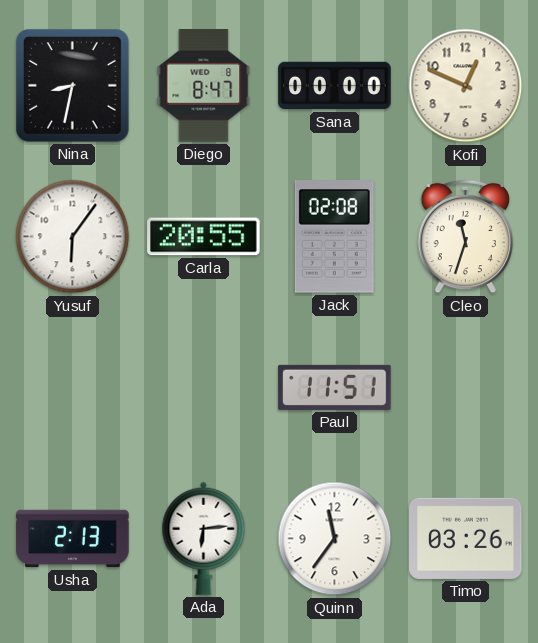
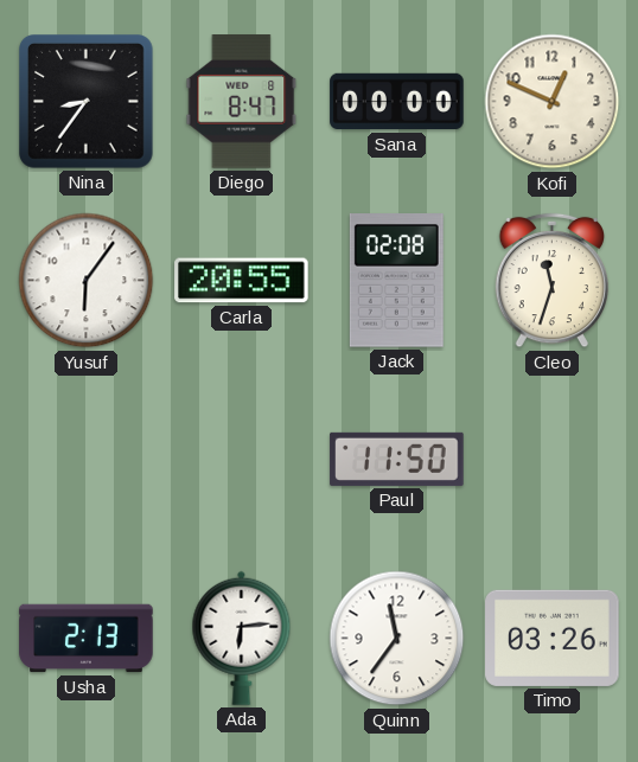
Nina: 8:32 -> 8:36 (87, 102)
Paul: 11:51 -> 11:50 (397, 459)
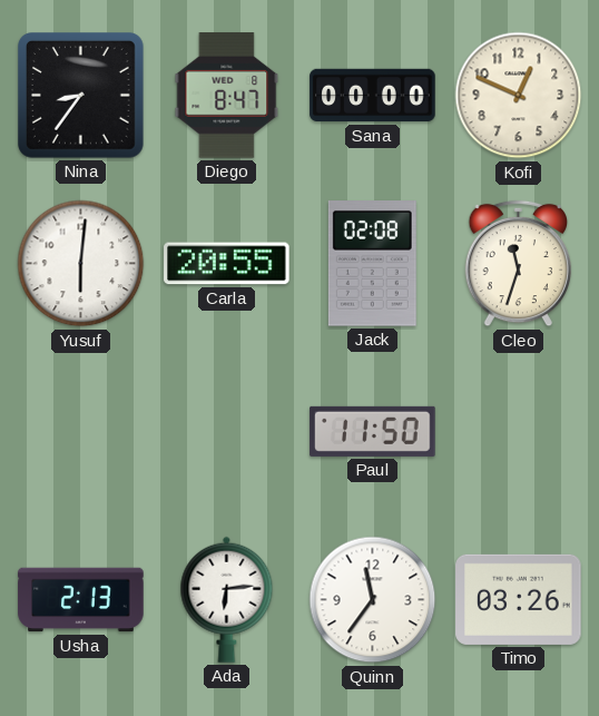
Yusuf: 6:06 -> 6:01 (81, 264)
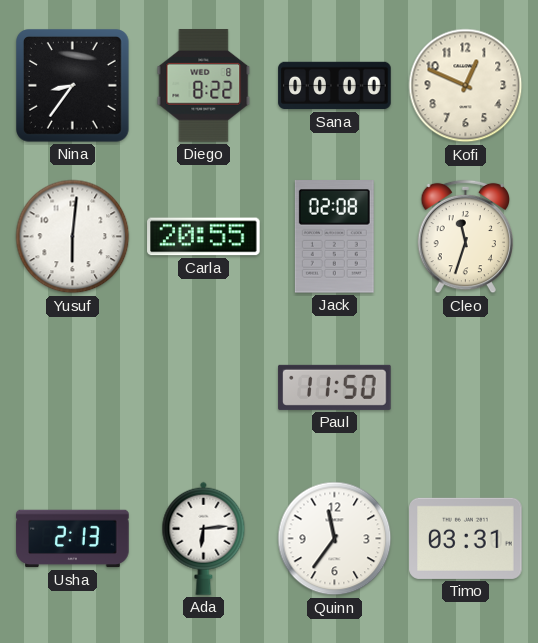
Diego: 8:47 -> 8:22 (204, 86)
Timo: 03:26 -> 03:31 (466, 538)
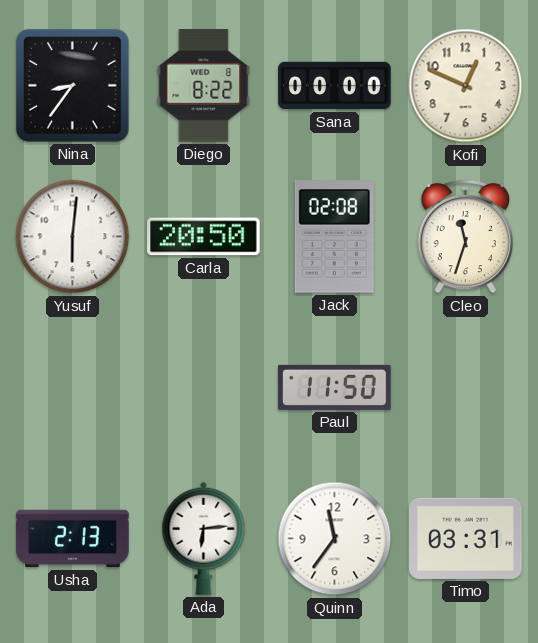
Carla: 20:55 -> 20:50 (204, 237)
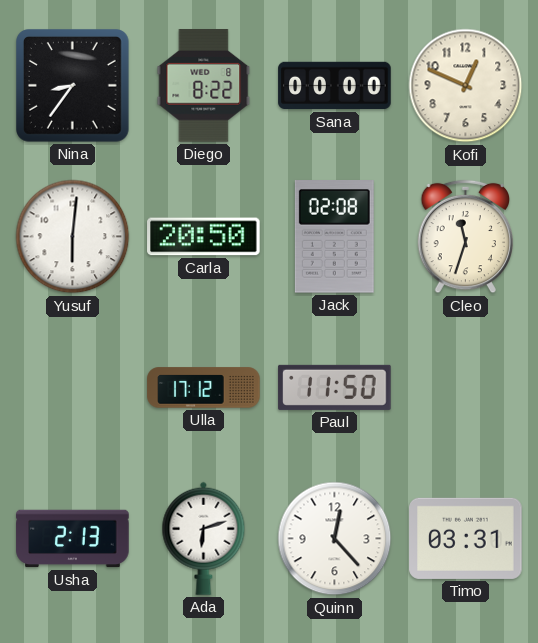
Ulla: none -> 17:12 (204, 388)
Ada: 6:14 -> 6:12 (204, 538)
Quinn: 11:36 -> 12:23 (335, 539)
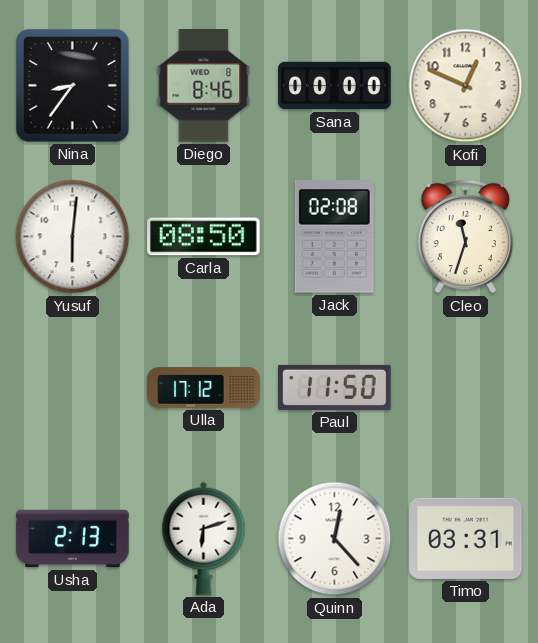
Diego: 8:22 -> 8:46 (204, 86)
Carla: 20:50 -> 08:50 (204, 237)
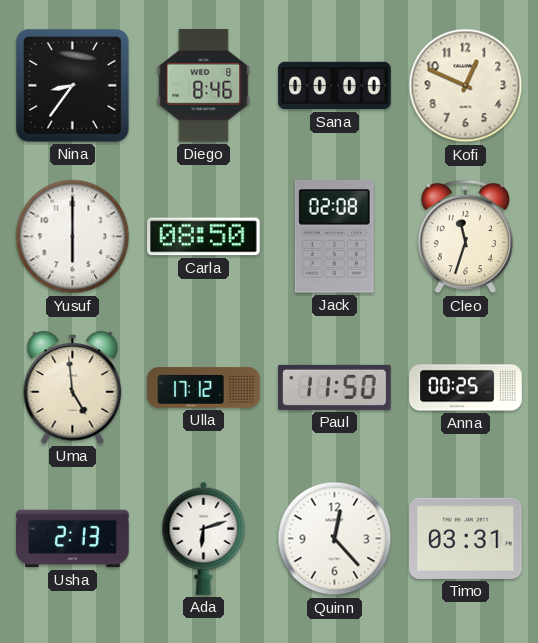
Yusuf: 6:01 -> 6:00 (73, 237)
Uma: none -> 4:59 (73, 387)
Anna: none -> 00:25 (466, 388)
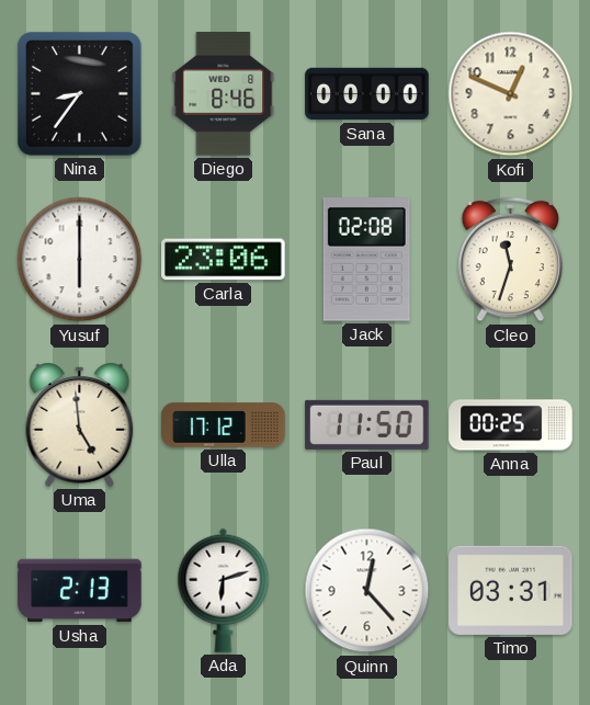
Carla: 08:50 -> 23:06 (224, 260)
